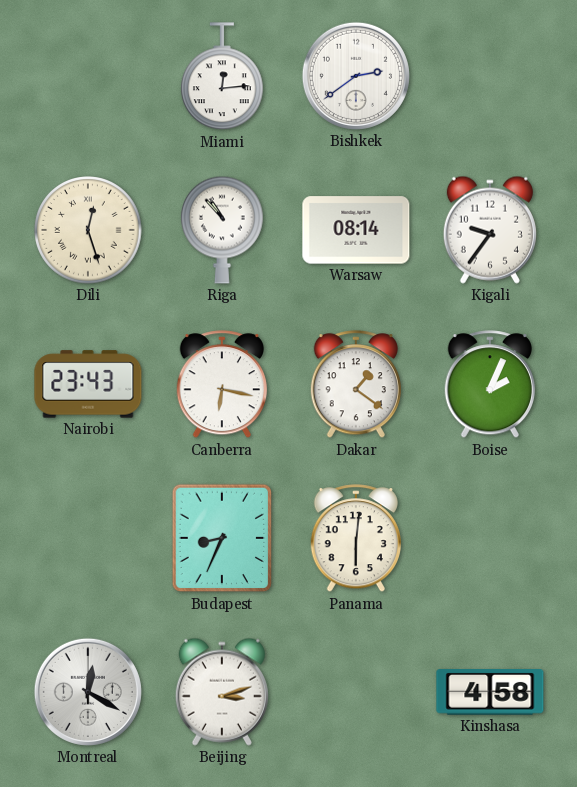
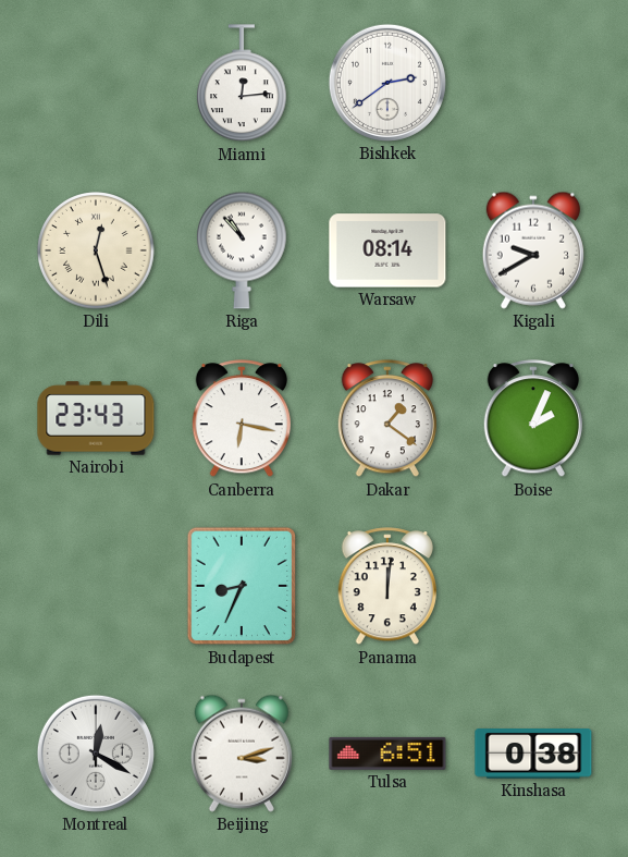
Kigali: 9:36 -> 9:40 (533, 250)
Panama: 6:01 -> 12:01 (387, 587)
Tulsa: none -> 6:51 (387, 754)
Kinshasa: 4:58 -> 0:38 (533, 755)
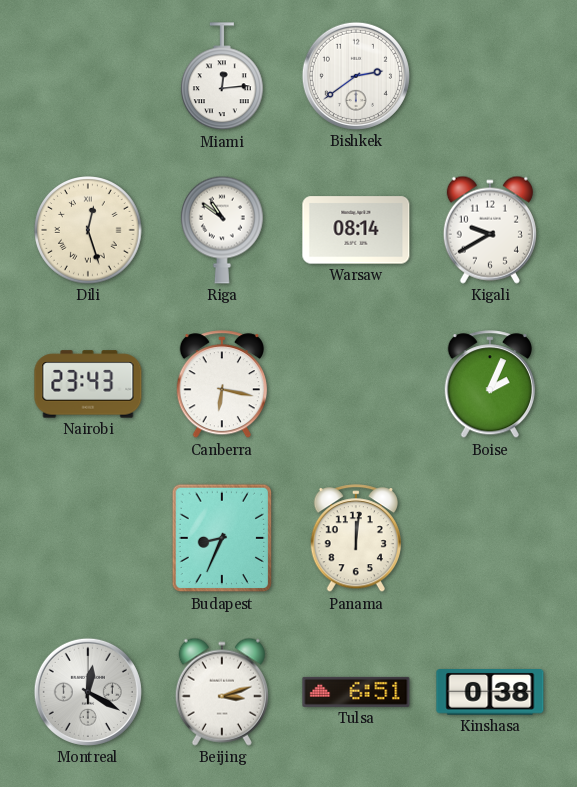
Riga: 10:53 -> 10:51 (223, 230)
Dakar: 1:21 -> none (387, 419)
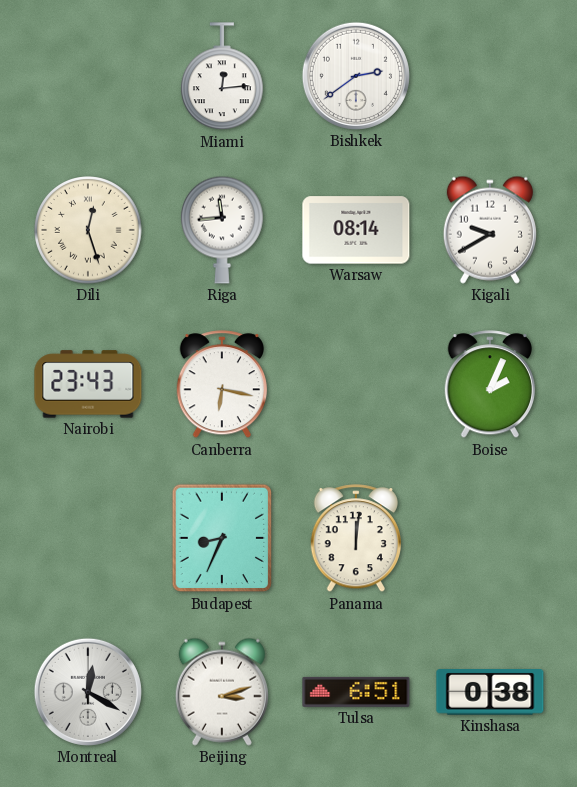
Riga: 10:51 -> 11:44 (223, 230)
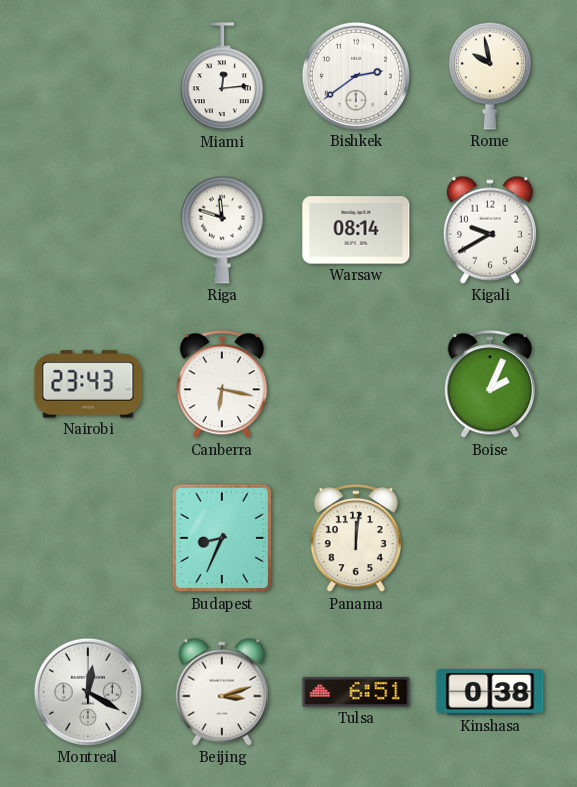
Rome: none -> 9:58 (491, 76)
Dili: 12:27 -> none (88, 230)
Riga: 11:44 -> 11:48 (223, 230)
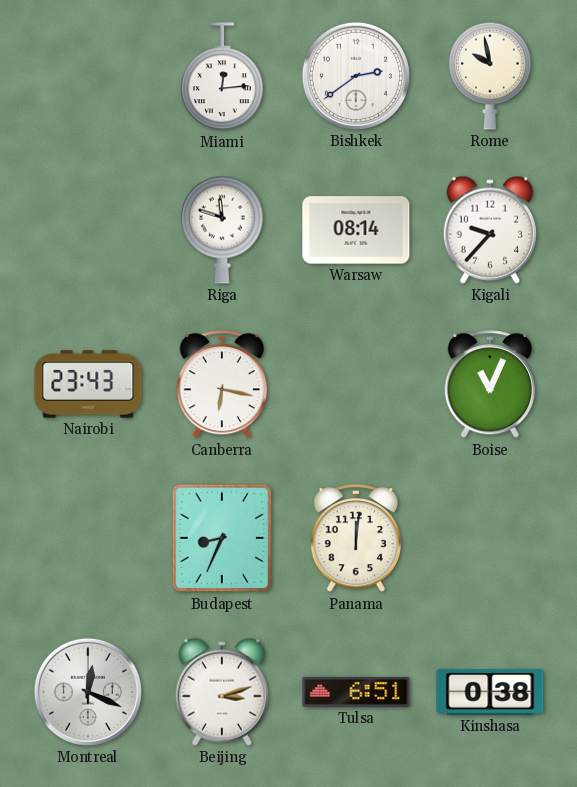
Kigali: 9:40 -> 9:37 (490, 230)
Boise: 2:04 -> 11:04 (490, 385)
Montreal: 12:20 -> 12:19 (88, 692)
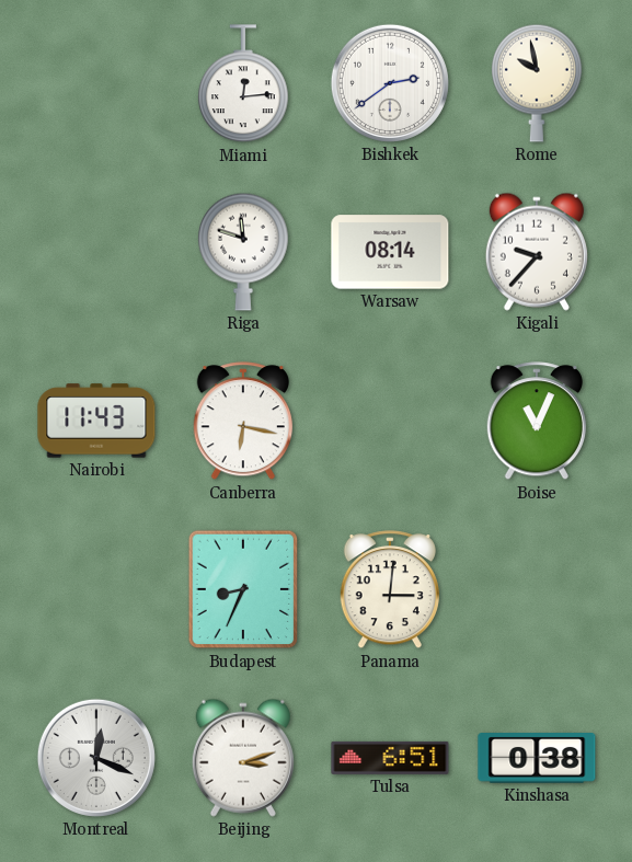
Nairobi: 23:43 -> 11:43 (96, 421)
Panama: 12:01 -> 3:01 (390, 590)
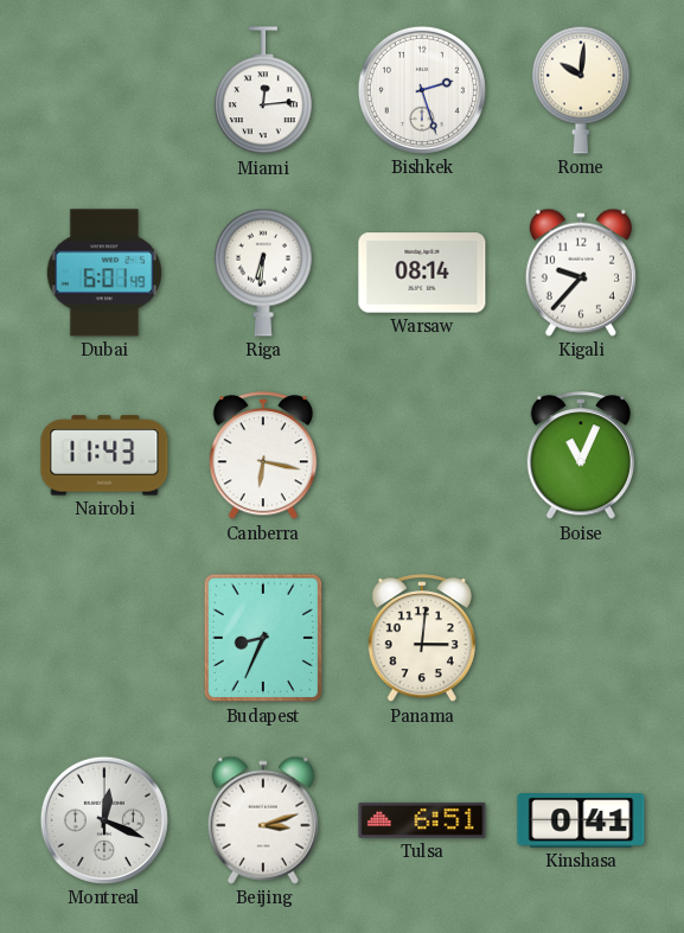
Bishkek: 2:39 -> 2:27 (422, 90)
Rome: 9:58 -> 10:01 (582, 90)
Dubai: none -> 6:01 (104, 273)
Riga: 11:48 -> 6:31 (264, 273)
Kinshasa: 0:38 -> 0:41 (581, 822)
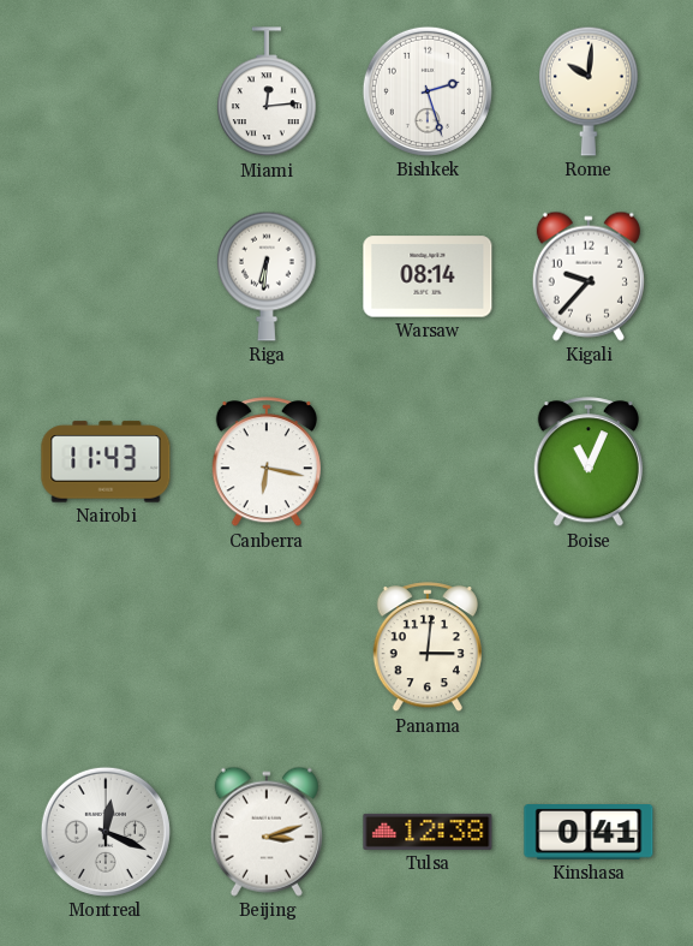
Dubai: 6:01 -> none (104, 273)
Budapest: 8:34 -> none (263, 638)
Tulsa: 6:51 -> 12:38 (428, 832)
